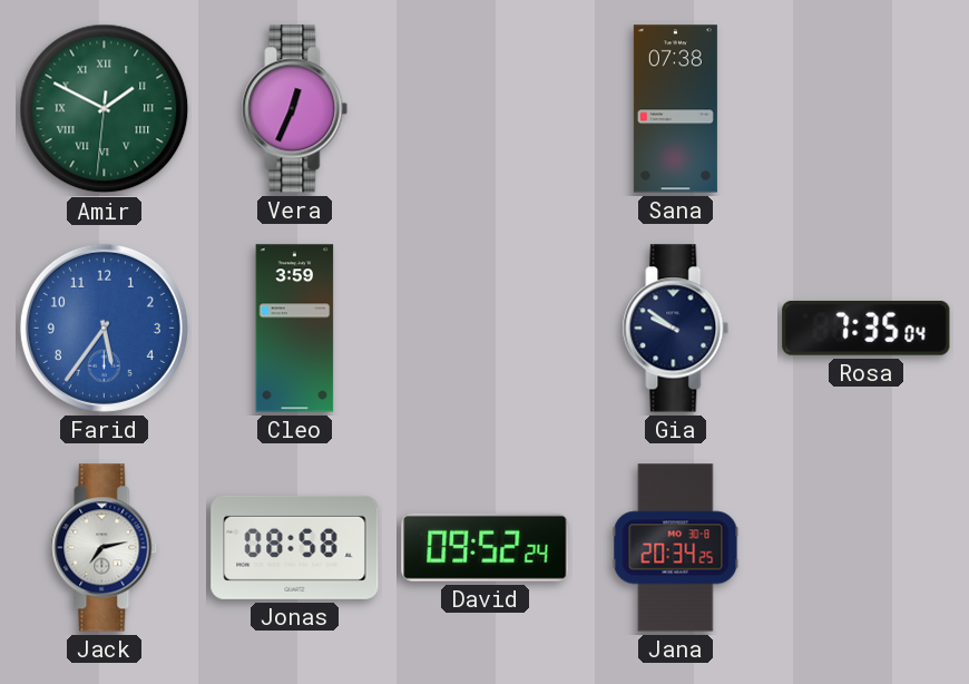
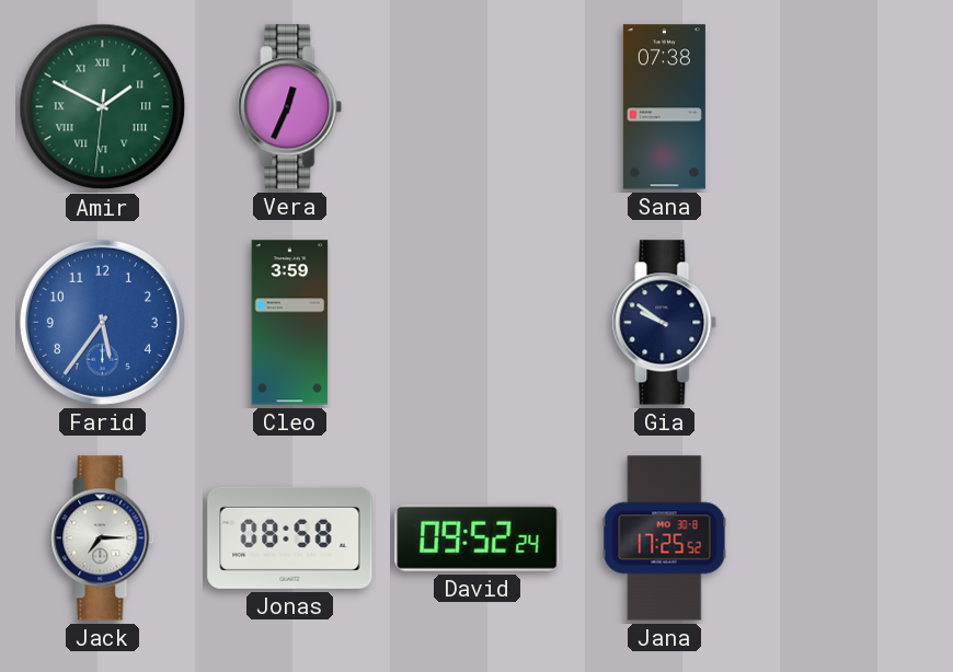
Rosa: 7:35 -> none (867, 328)
Jack: 7:13 -> 7:15 (103, 538)
Jana: 20:34 -> 17:25 (665, 538)
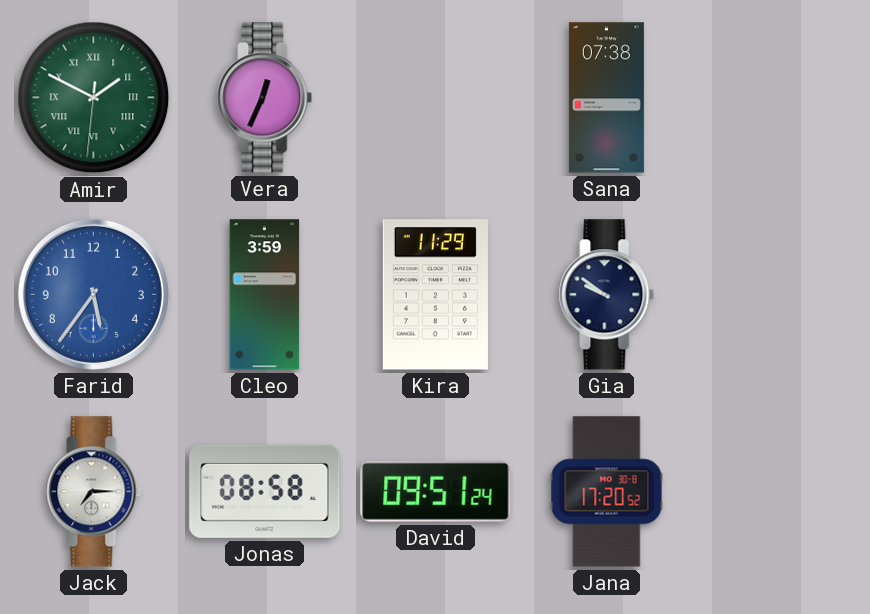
Kira: none -> 11:29 (435, 295)
David: 09:52 -> 09:51 (436, 491)
Jana: 17:25 -> 17:20 (607, 492)
